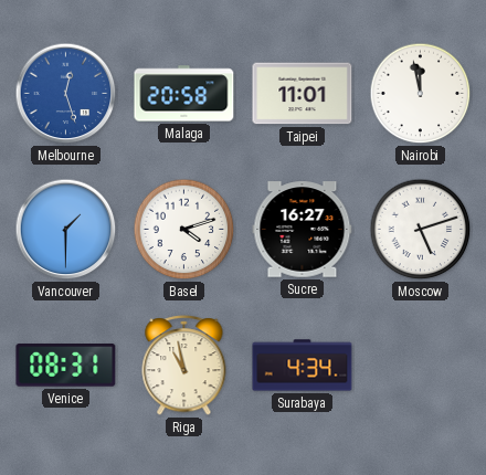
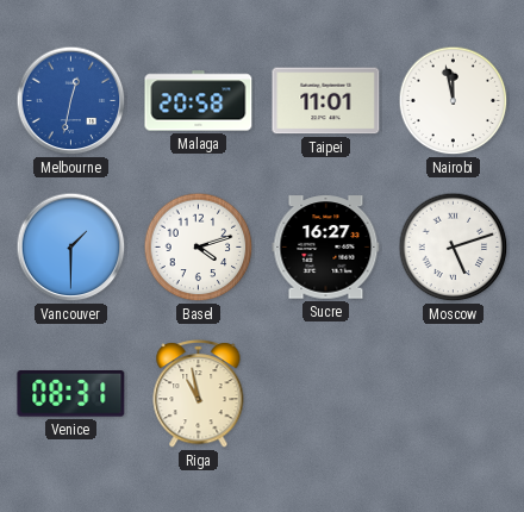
Melbourne: 12:27 -> 12:32 (71, 101)
Surabaya: 4:34 -> none (303, 366)
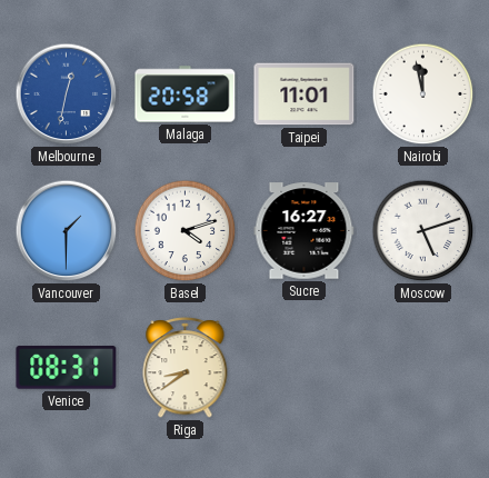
Riga: 10:58 -> 8:39 (186, 368)
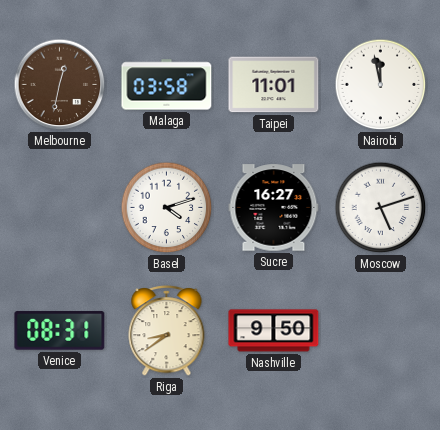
Melbourne dial: blue -> brown (60, 85)
Malaga: 20:58 -> 03:58 (167, 85)
Vancouver: 1:30 -> none (67, 231)
Nashville: none -> 9:50 (274, 331)
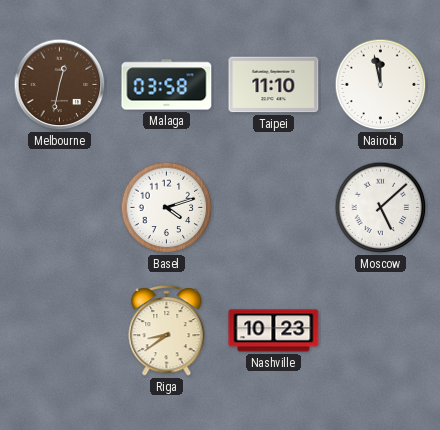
Taipei: 11:01 -> 11:10 (274, 85)
Sucre: 16:27 -> none (274, 208)
Moscow: 5:12 -> 5:08 (381, 208)
Venice: 08:31 -> none (60, 331)
Nashville: 9:50 -> 10:23 (274, 331)
